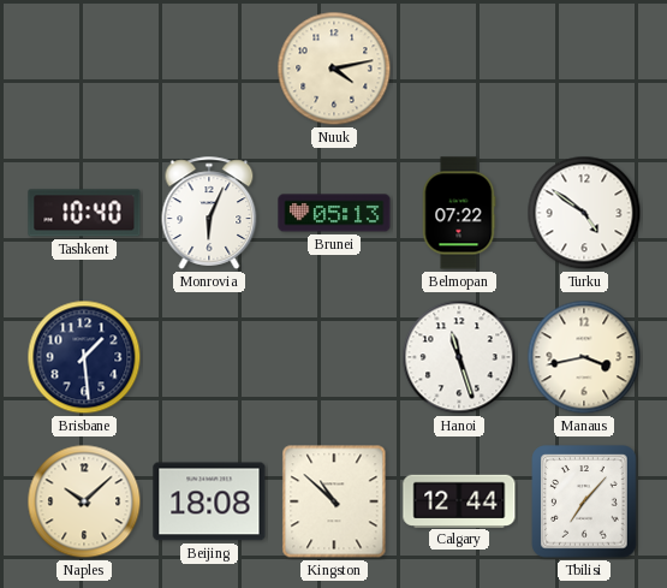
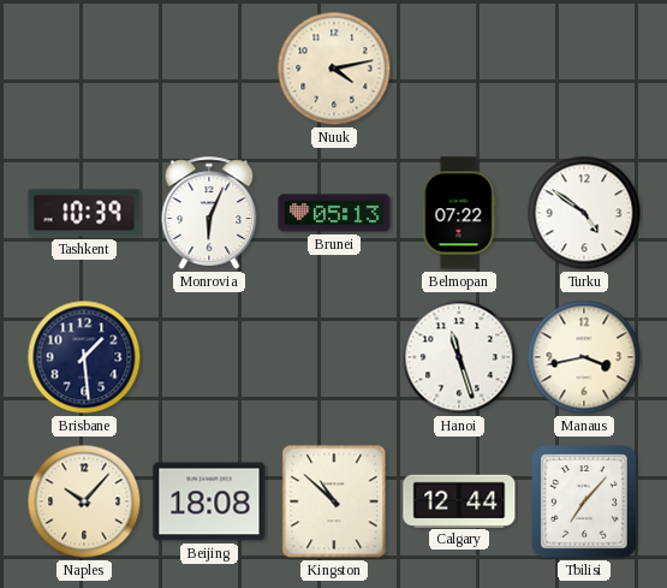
Tashkent: 10:40 -> 10:39 (84, 213)
Naples: 10:08 -> 10:07 (84, 501)
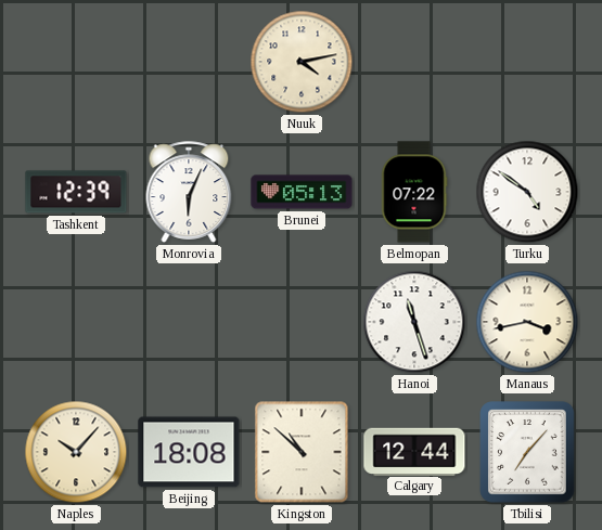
Tashkent: 10:39 -> 12:39 (76, 192)
Brisbane: 1:29 -> none (84, 357)
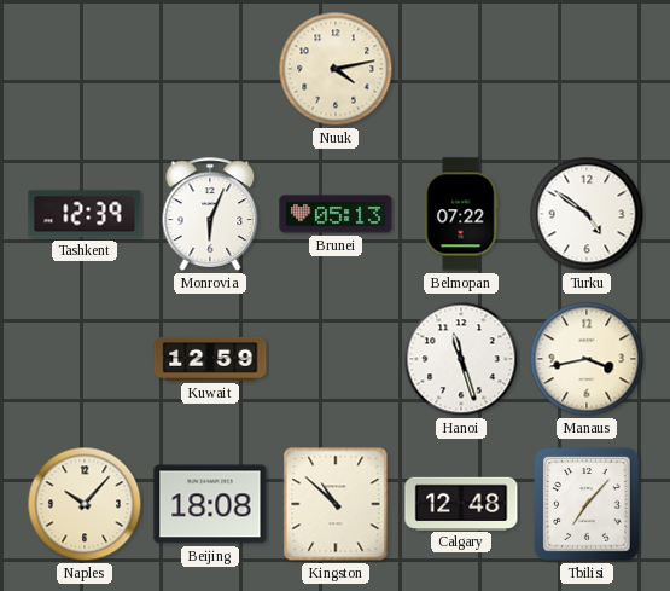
Kuwait: none -> 12:59 (210, 359)
Calgary: 12:44 -> 12:48 (461, 503)
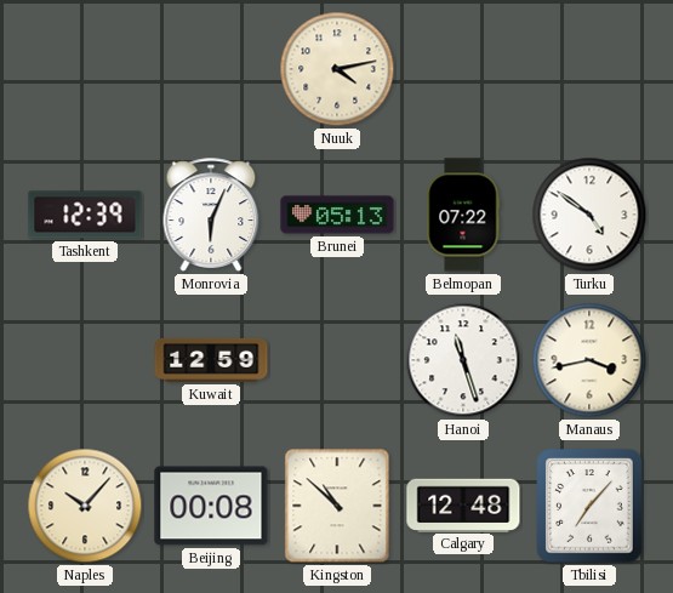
Beijing: 18:08 -> 00:08 (211, 506)
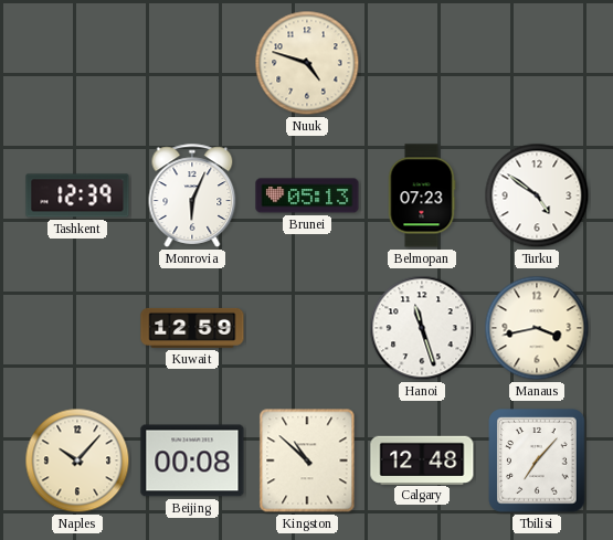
Nuuk: 4:13 -> 4:48 (307, 63)
Belmopan: 07:22 -> 07:23 (422, 195)
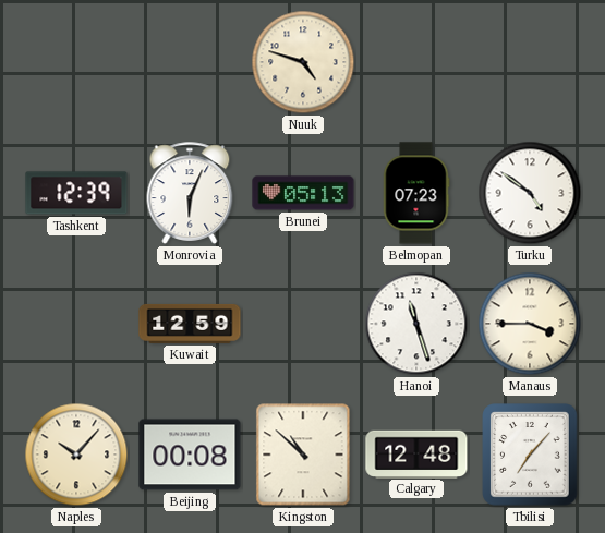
Manaus: 3:43 -> 3:45 (530, 324)
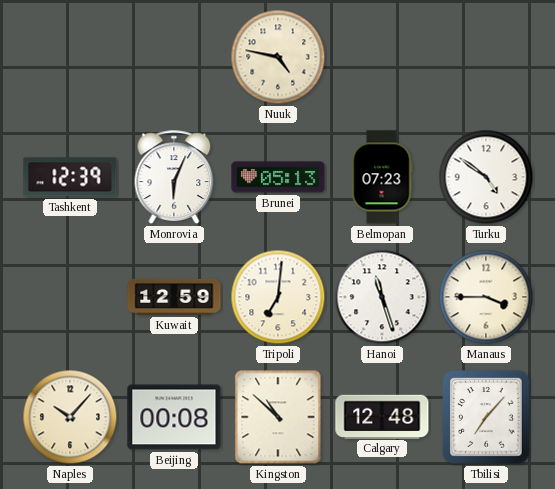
Nuuk: 4:48 -> 4:47 (278, 57)
Tripoli: none -> 7:01 (278, 297)
